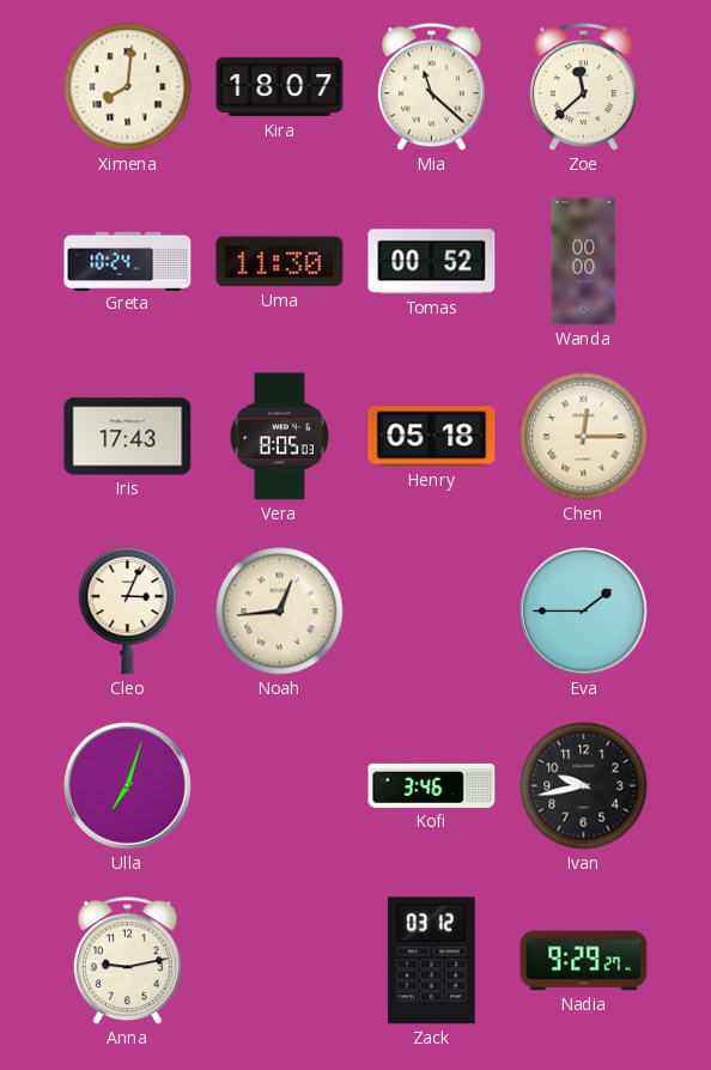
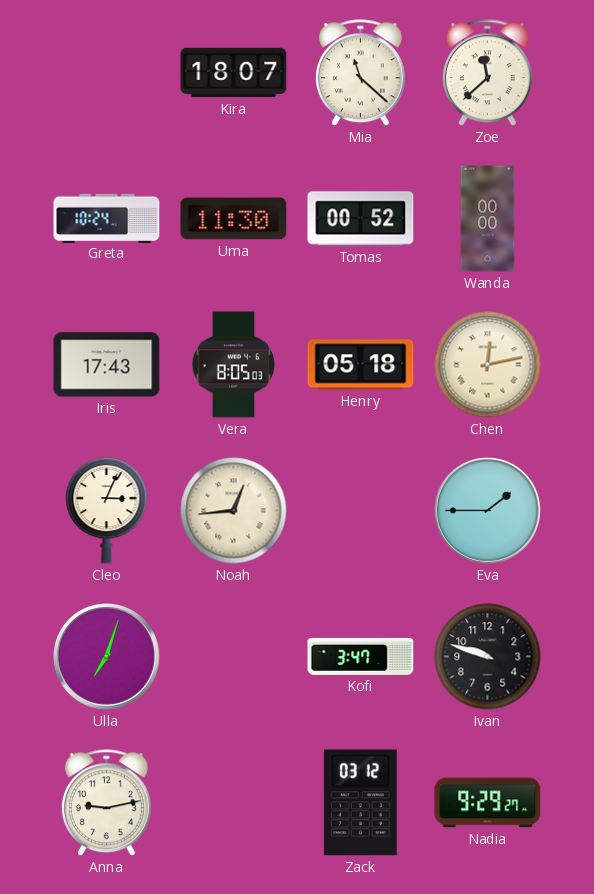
Ximena: 8:01 -> none (128, 87)
Chen: 12:15 -> 12:13 (488, 365)
Kofi: 3:46 -> 3:47 (361, 656)
Ivan: 9:43 -> 9:48 (488, 657)
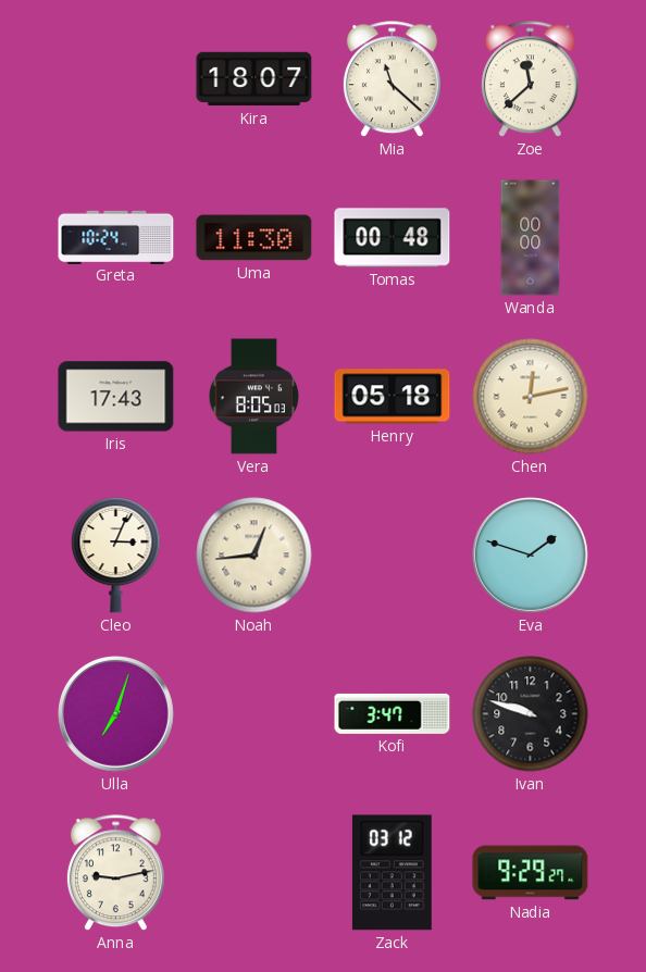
Tomas: 00:52 -> 00:48 (393, 238)
Eva: 1:45 -> 1:48 (531, 556)
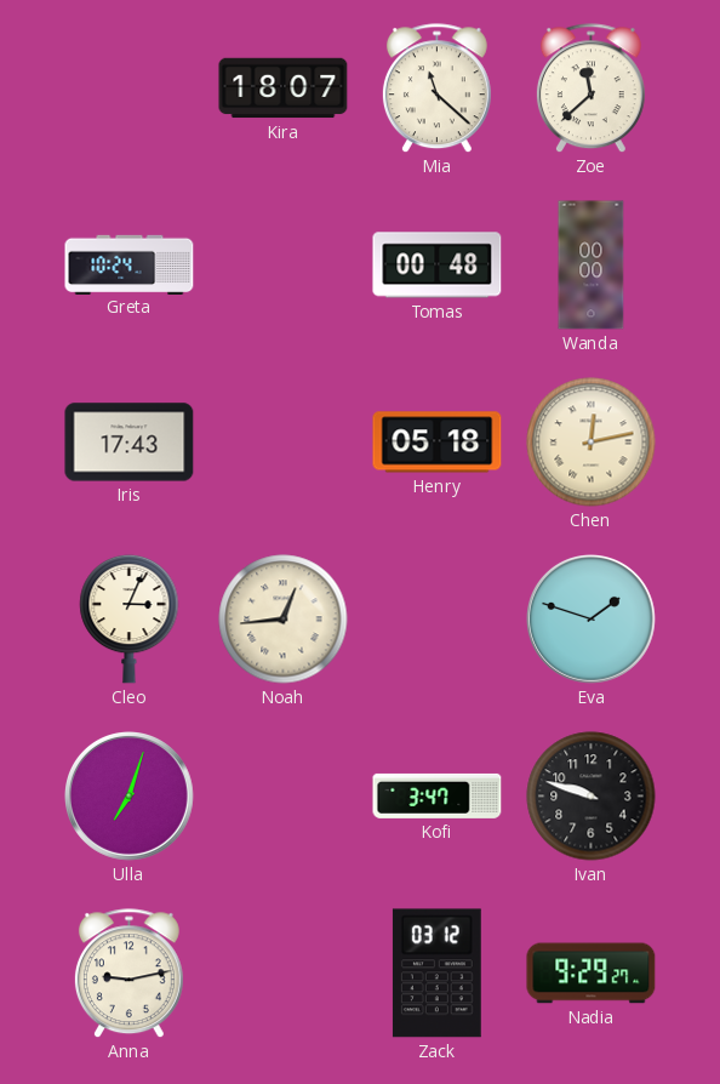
Uma: 11:30 -> none (254, 238)
Vera: 8:05 -> none (253, 397)
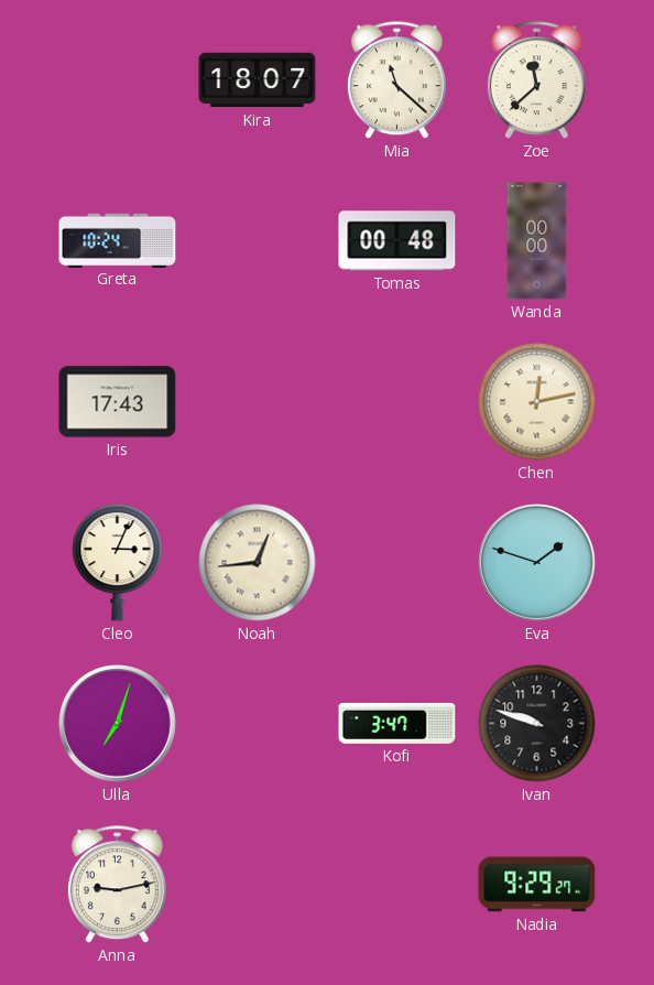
Henry: 05:18 -> none (438, 443)
Zack: 03:12 -> none (436, 974)
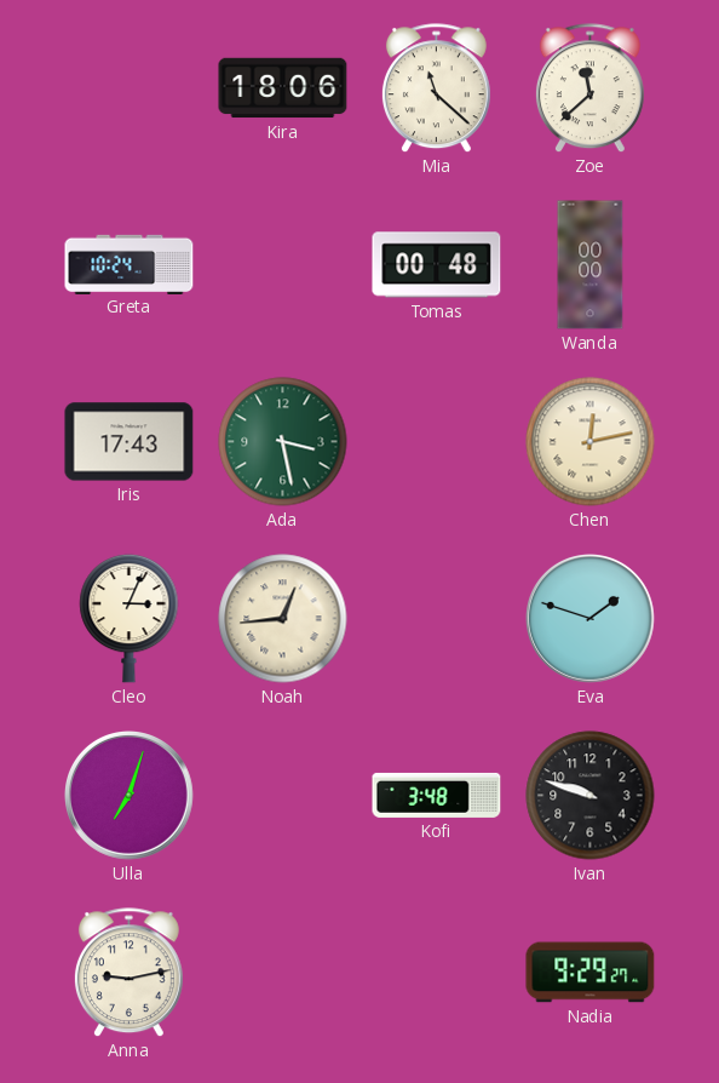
Kira: 18:07 -> 18:06 (283, 88)
Ada: none -> 3:28 (283, 442)
Kofi: 3:47 -> 3:48 (437, 795)
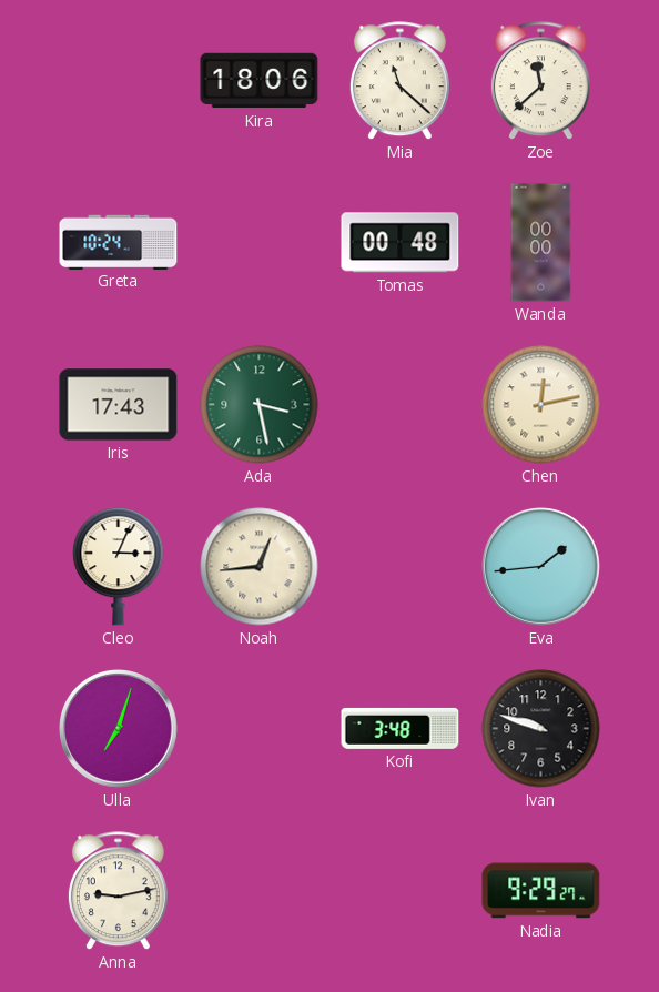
Eva: 1:48 -> 1:44 (541, 567)
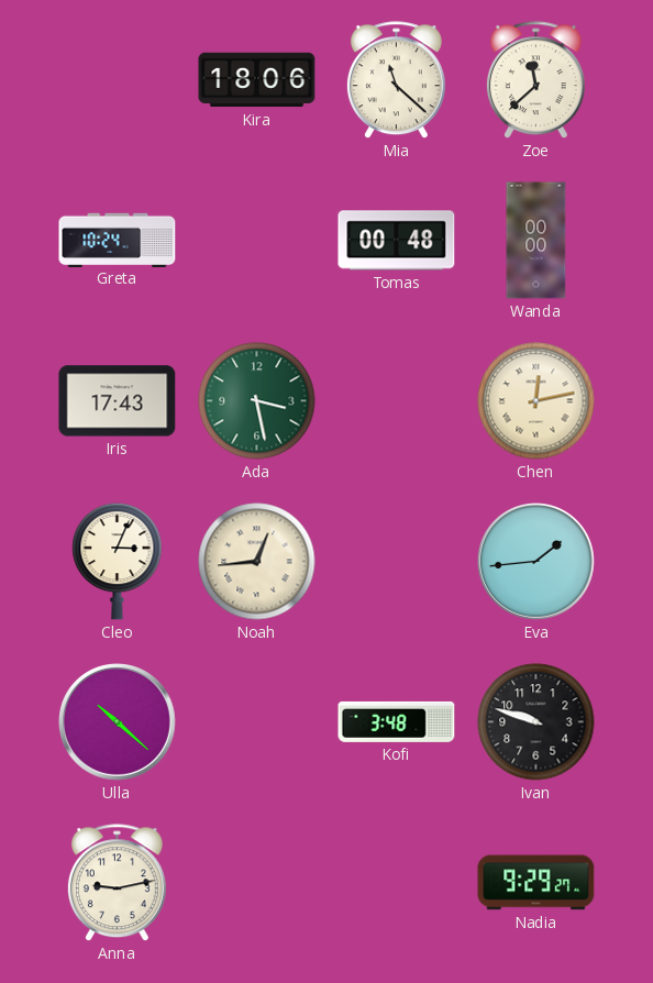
Ulla: 7:03 -> 10:22 (118, 722)
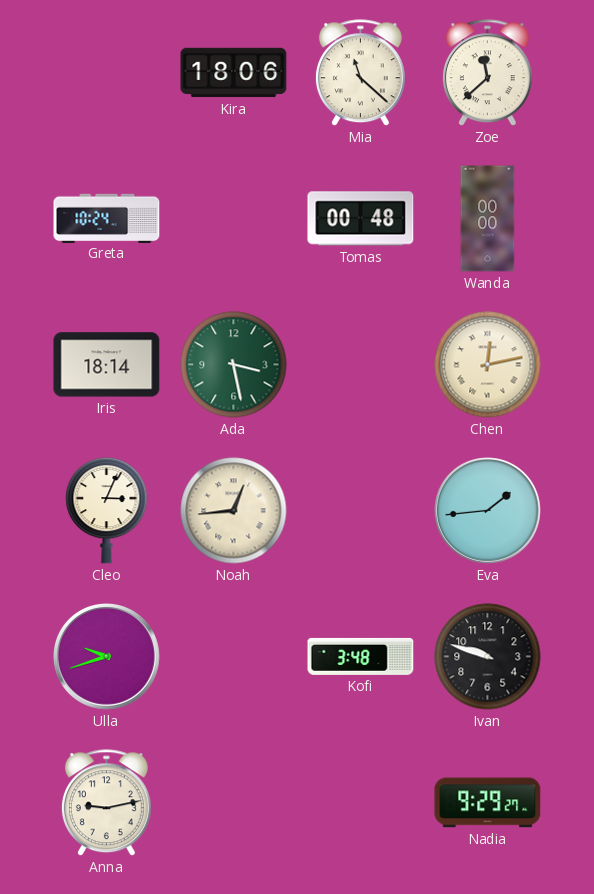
Iris: 17:43 -> 18:14 (107, 365)
Ulla: 10:22 -> 9:42 (107, 657)
